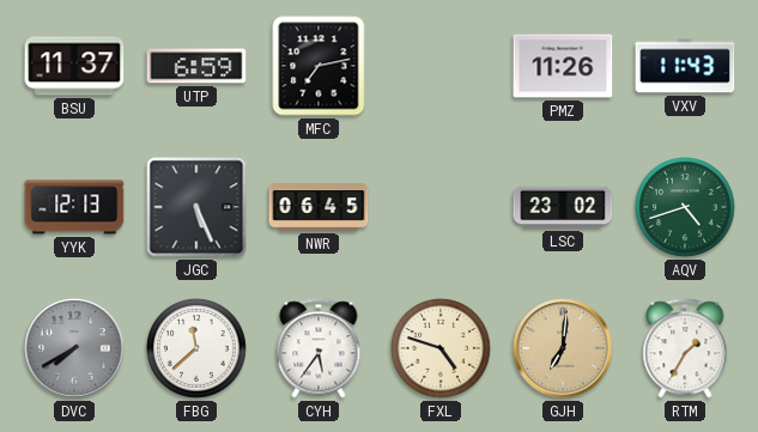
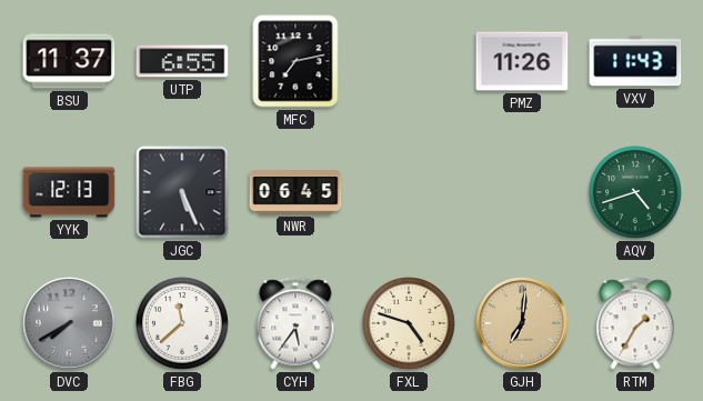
UTP: 6:59 -> 6:55 (182, 61)
LSC: 23:02 -> none (563, 207)
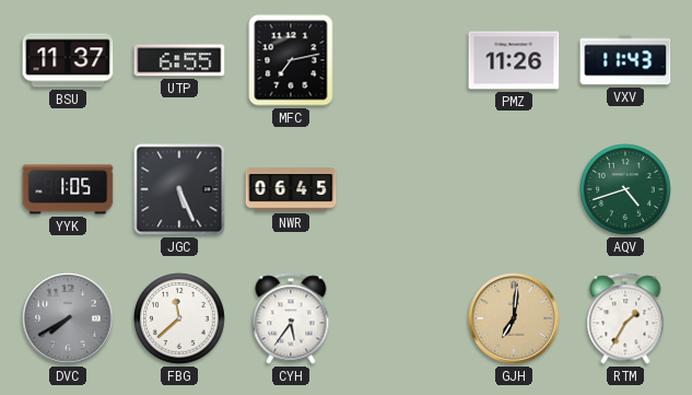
YYK: 12:13 -> 1:05 (68, 189)
FXL: 4:48 -> none (409, 323)
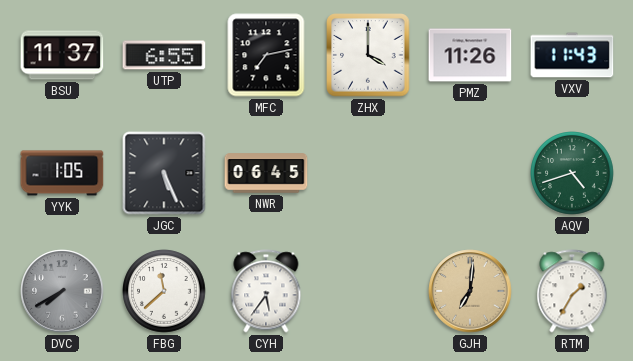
ZHX: none -> 4:00 (368, 55)
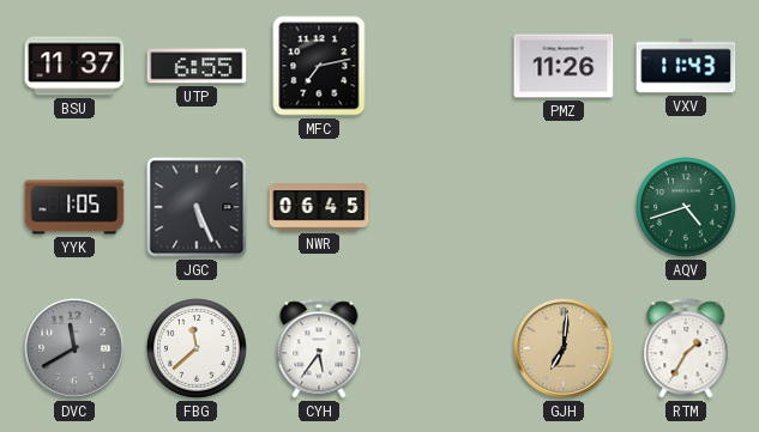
ZHX: 4:00 -> none (368, 55)
DVC: 7:40 -> 11:40 (74, 348)
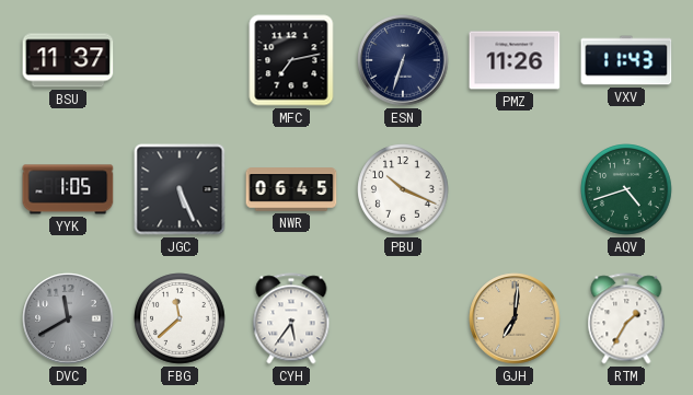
UTP: 6:55 -> none (197, 66)
ESN: none -> 6:33 (403, 60)
PBU: none -> 10:19 (403, 189)
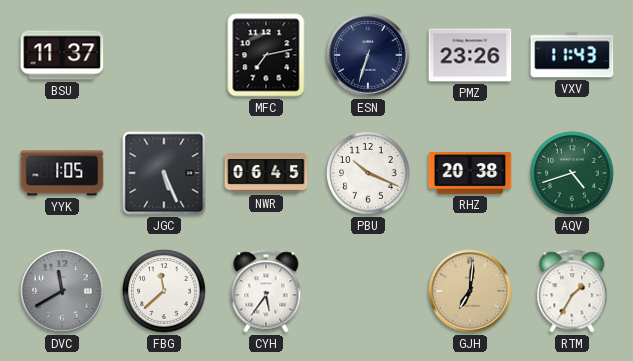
PMZ: 11:26 -> 23:26 (470, 55)
RHZ: none -> 20:38 (470, 173)
